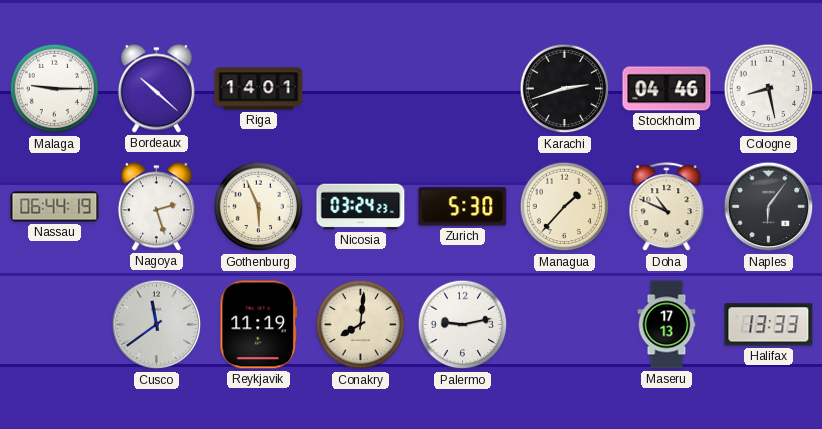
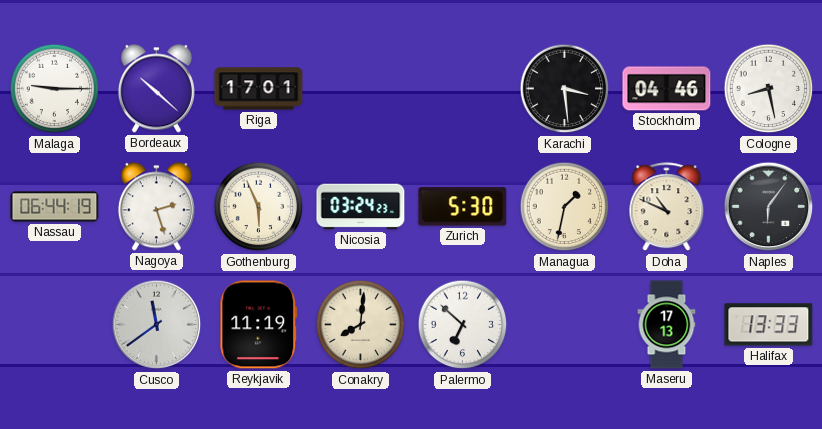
Riga: 14:01 -> 17:01 (259, 89)
Karachi: 2:42 -> 3:29 (565, 89)
Managua: 1:37 -> 1:32 (565, 207)
Palermo: 9:13 -> 6:52 (463, 325)
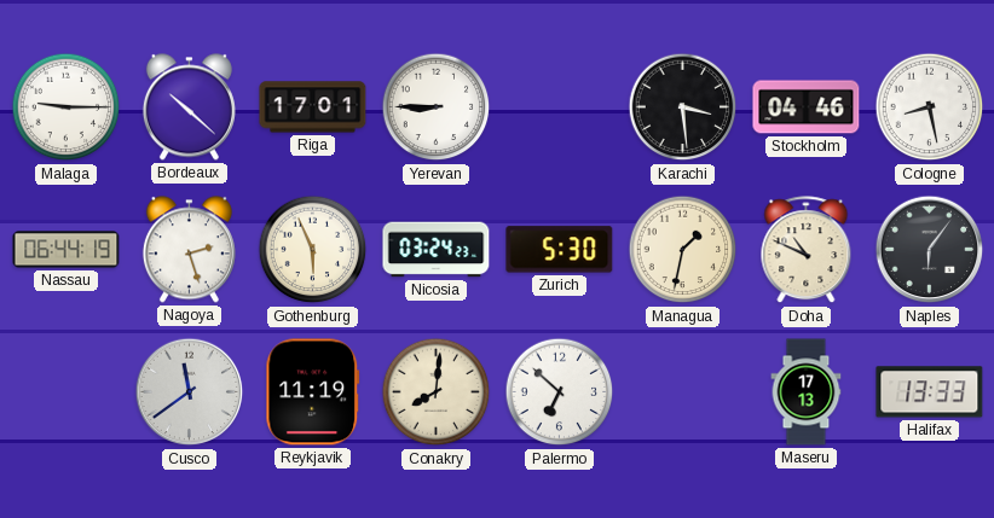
Yerevan: none -> 8:45 (437, 107)
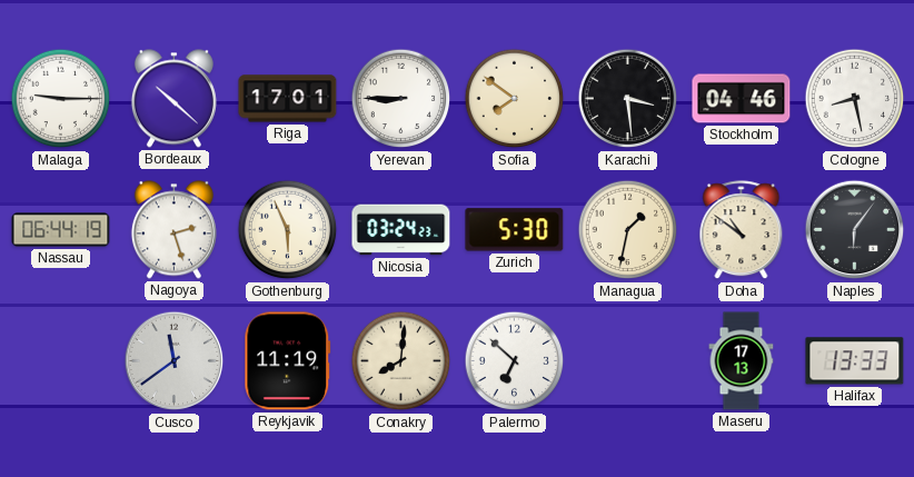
Sofia: none -> 7:51 (515, 99)
Doha: 10:49 -> 10:51 (742, 230)
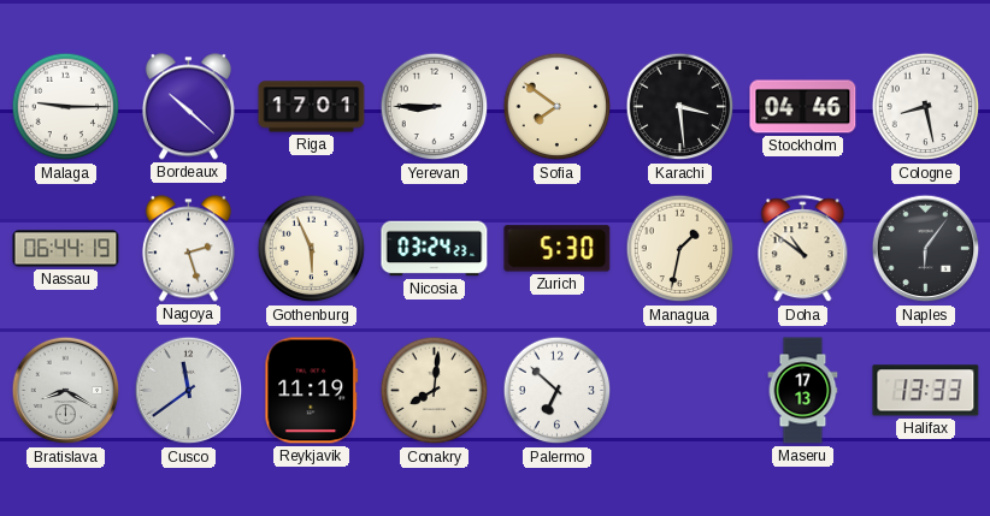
Bratislava: none -> 8:20 (66, 391)
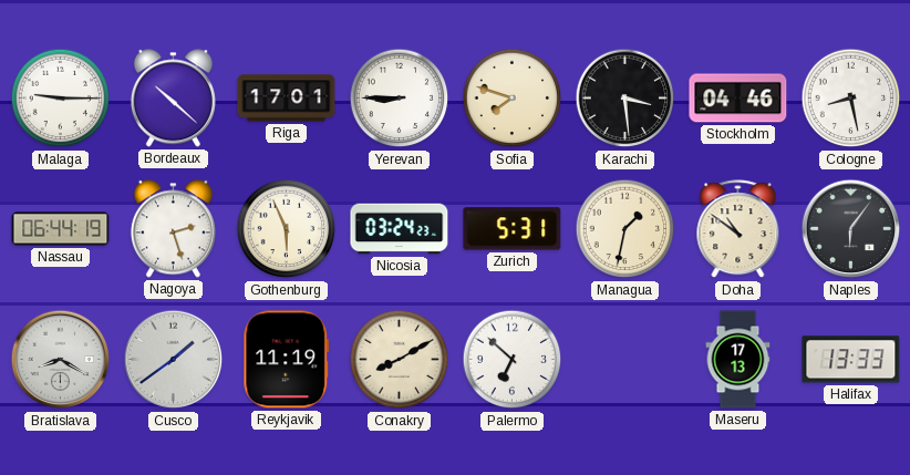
Sofia: 7:51 -> 7:48 (513, 99)
Zurich: 5:30 -> 5:31 (513, 229)
Cusco: 11:39 -> 1:39 (174, 360)
Conakry: 8:01 -> 8:10 (400, 360)
